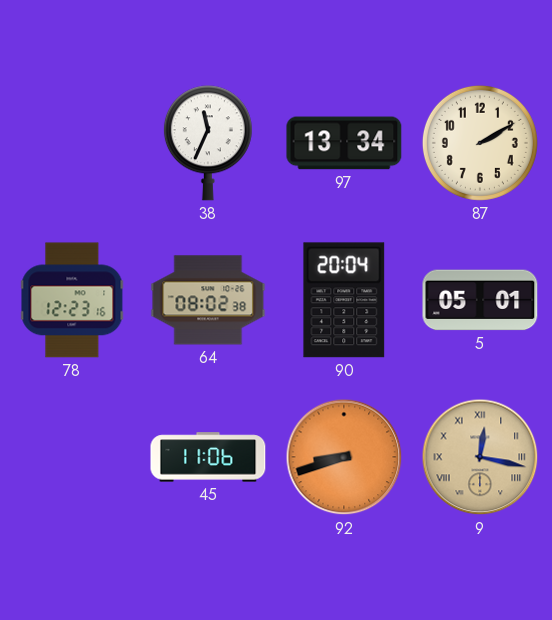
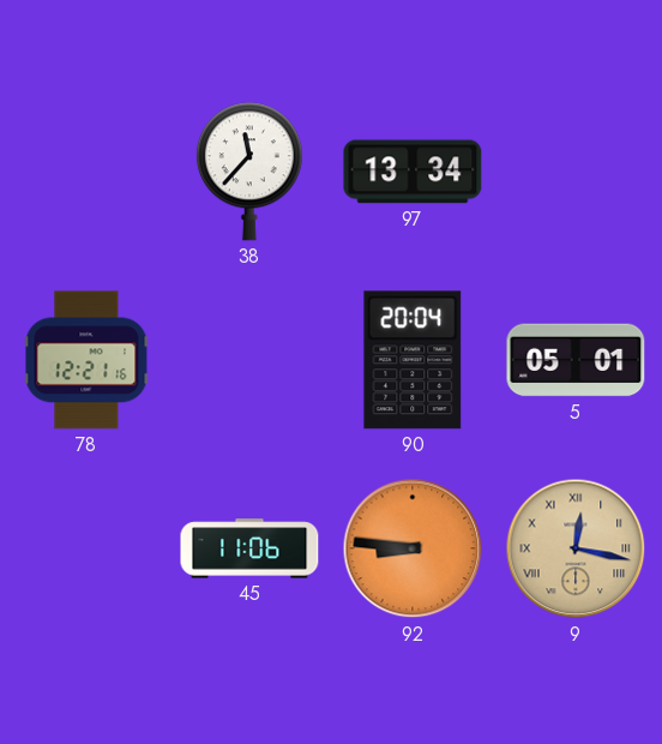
38: 11:34 -> 11:37 (249, 172)
87: 2:10 -> none (480, 143)
78: 12:23 -> 12:21 (86, 360)
64: 08:02 -> none (208, 300)
92: 8:42 -> 8:46 (413, 548)
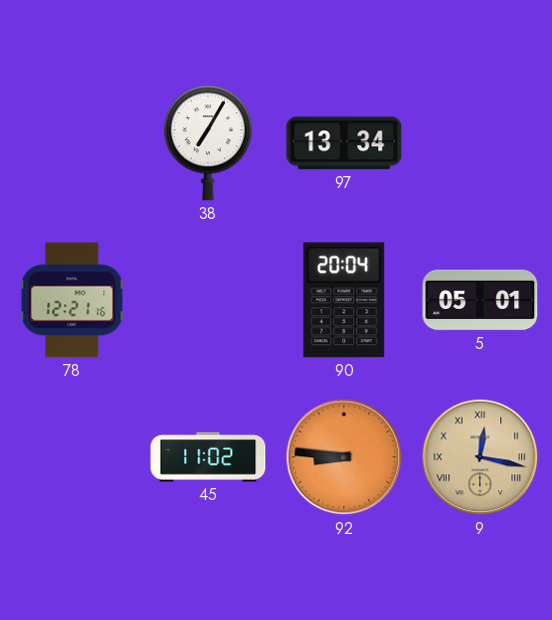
38: 11:37 -> 7:05 (208, 143)
45: 11:06 -> 11:02 (208, 457)
